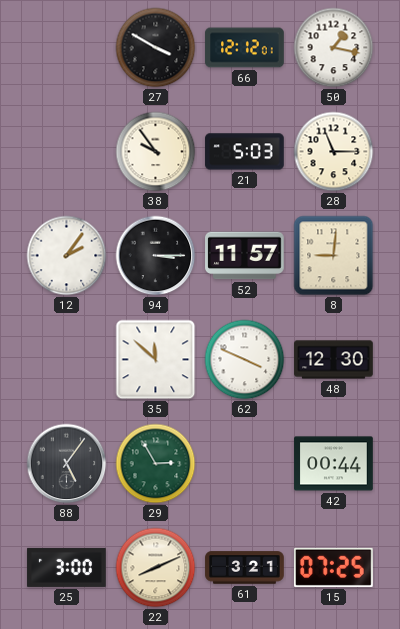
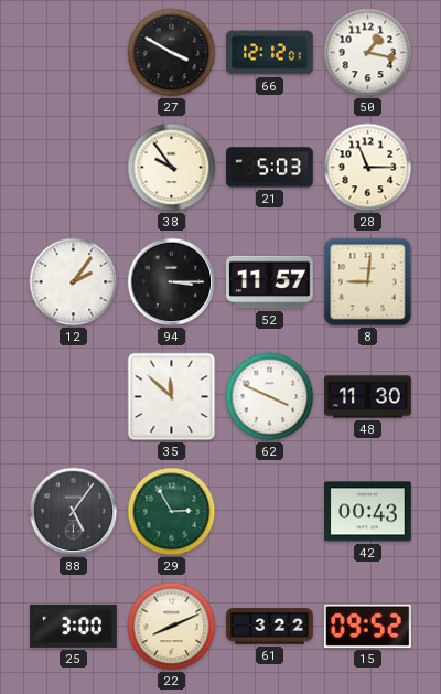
48: 12:30 -> 11:30 (368, 397)
42: 00:44 -> 00:43 (368, 512)
61: 3:21 -> 3:22 (270, 627)
15: 07:25 -> 09:52 (368, 626)
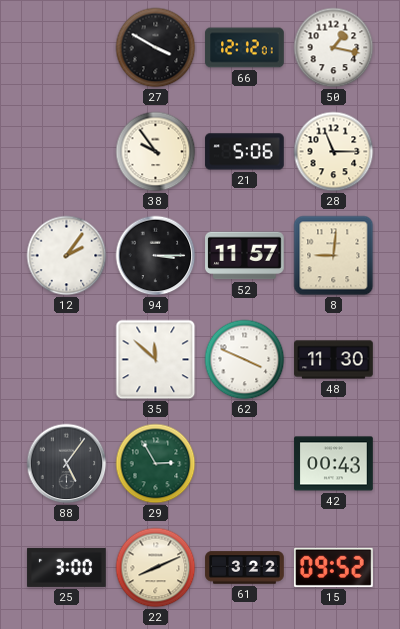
21: 5:03 -> 5:06 (245, 152)
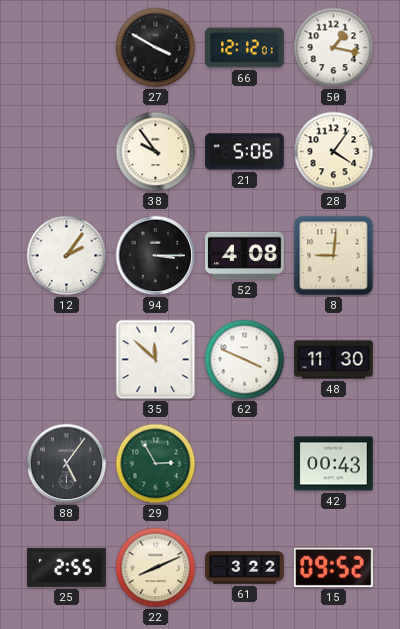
28: 11:15 -> 4:06 (334, 152)
52: 11:57 -> 4:08 (245, 256)
25: 3:00 -> 2:55 (67, 567)
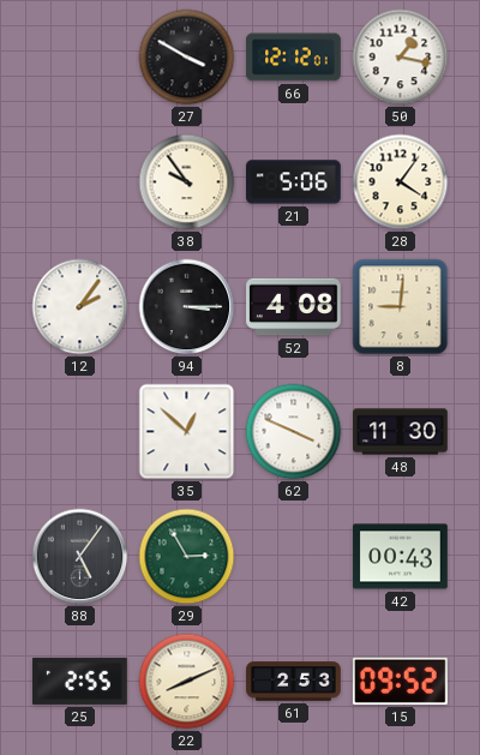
35: 11:52 -> 12:52 (187, 432)
61: 3:22 -> 2:53 (294, 682)
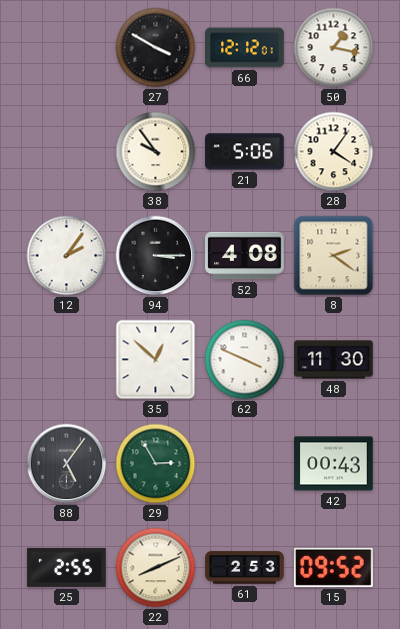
8: 9:01 -> 2:21 (334, 256)
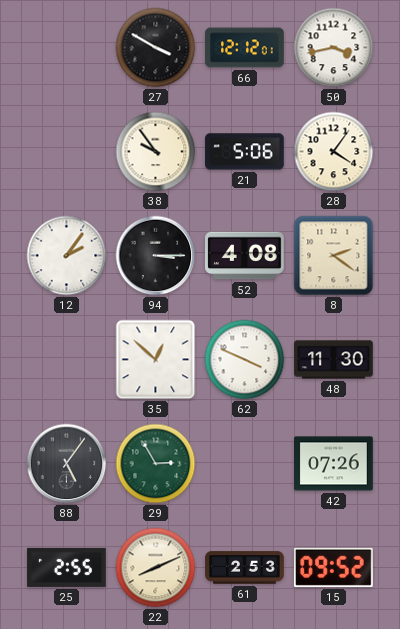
50: 1:17 -> 3:43 (334, 48)
42: 00:43 -> 07:26 (334, 464)
